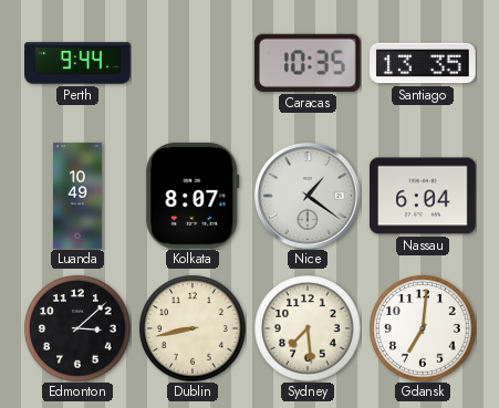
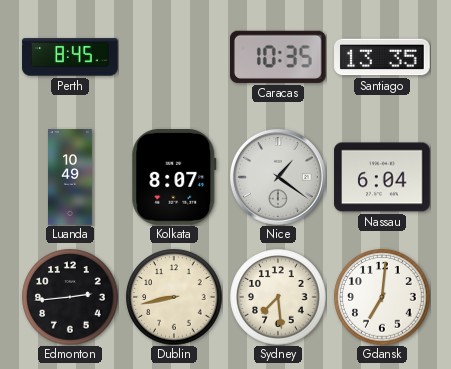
Perth: 9:44 -> 8:45 (70, 57)
Edmonton: 3:08 -> 2:44 (70, 297)
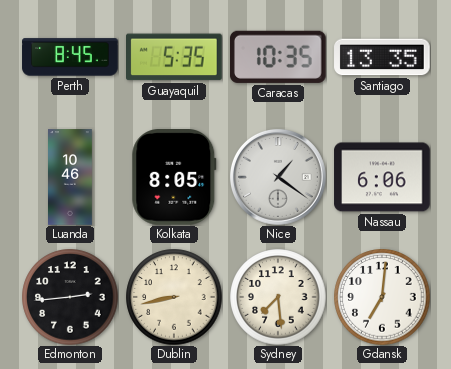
Guayaquil: none -> 5:35 (175, 57)
Luanda: 10:49 -> 10:46 (71, 177)
Kolkata: 8:07 -> 8:05 (174, 177)
Nassau: 6:04 -> 6:06 (382, 177)
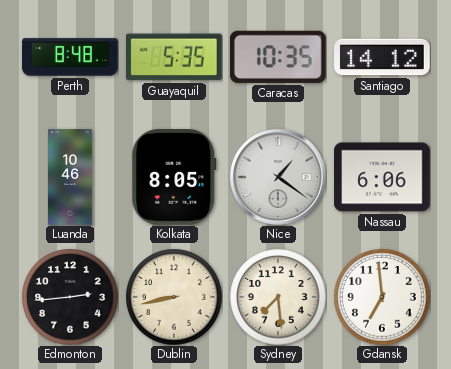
Perth: 8:45 -> 8:48 (70, 57)
Santiago: 13:35 -> 14:12 (382, 57)
Gdansk: 7:01 -> 6:59 (382, 297)
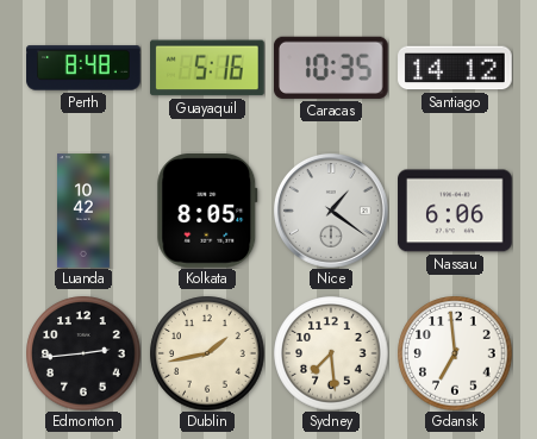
Guayaquil: 5:35 -> 5:16 (208, 68)
Luanda: 10:46 -> 10:42 (85, 211)
Dublin: 8:43 -> 1:43 (207, 353)
